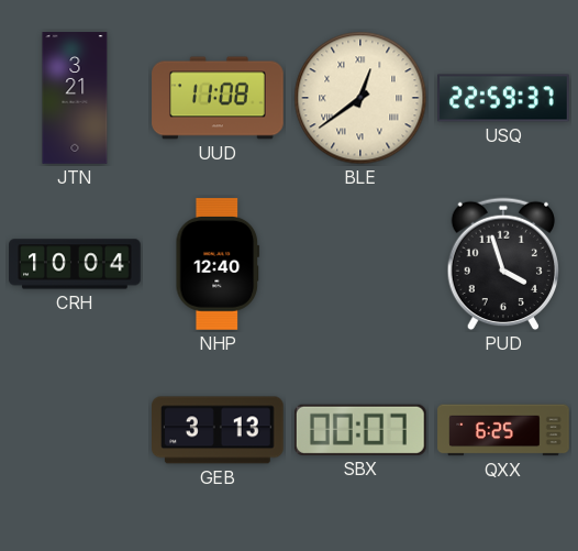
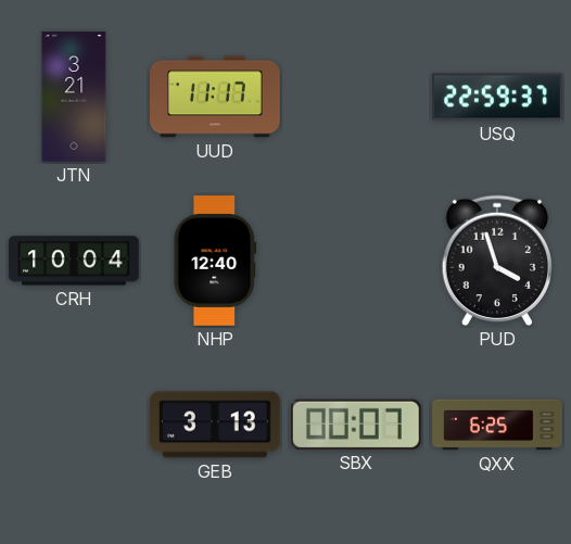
UUD: 11:08 -> 11:17 (215, 97)
BLE: 12:39 -> none (360, 98)
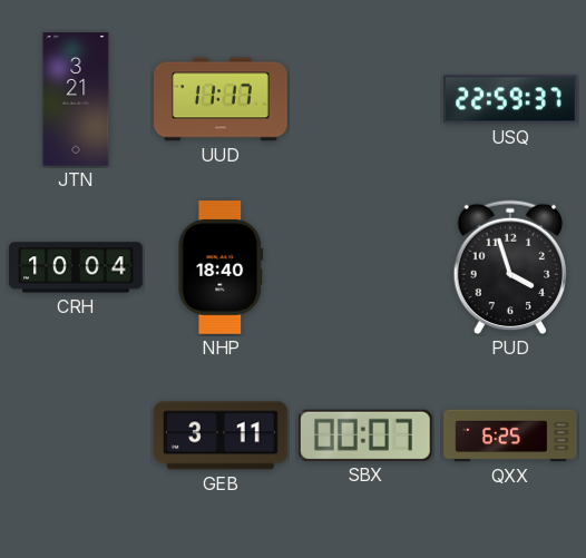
NHP: 12:40 -> 18:40 (221, 267)
GEB: 3:13 -> 3:11 (222, 435)
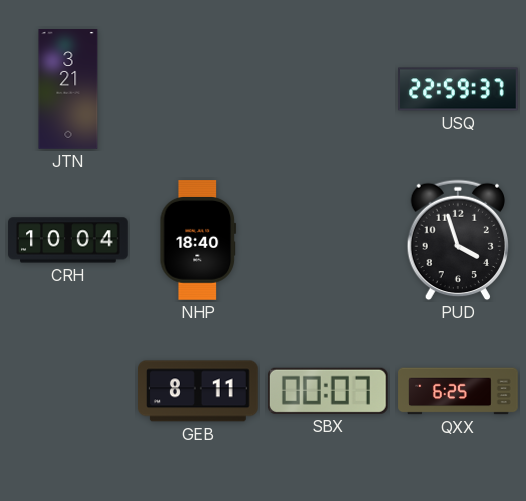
UUD: 11:17 -> none (221, 99)
GEB: 3:11 -> 8:11 (199, 391)
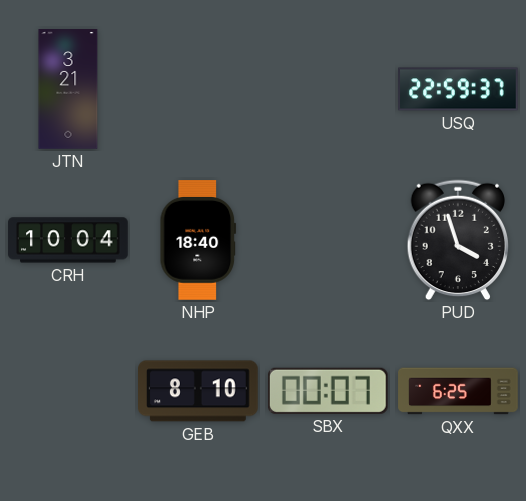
GEB: 8:11 -> 8:10 (199, 391)
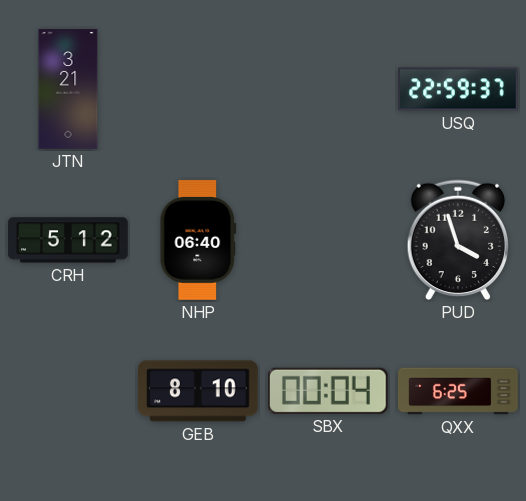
CRH: 10:04 -> 5:12 (68, 240)
NHP: 18:40 -> 06:40 (198, 240)
SBX: 00:07 -> 00:04 (328, 391)
